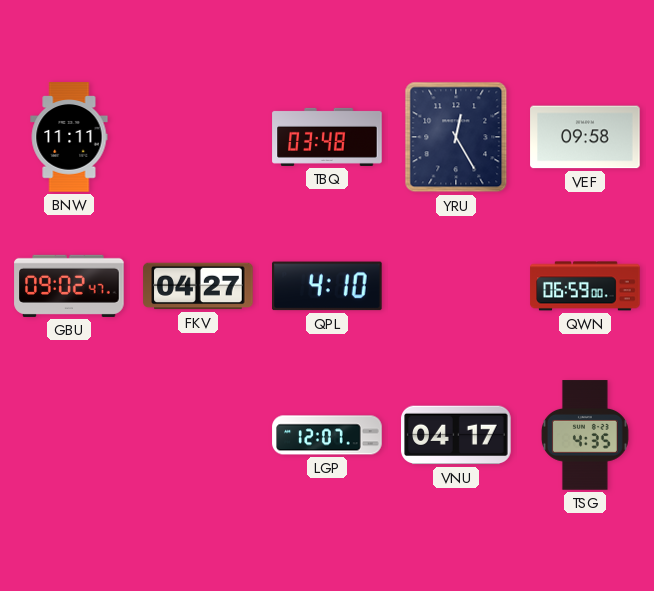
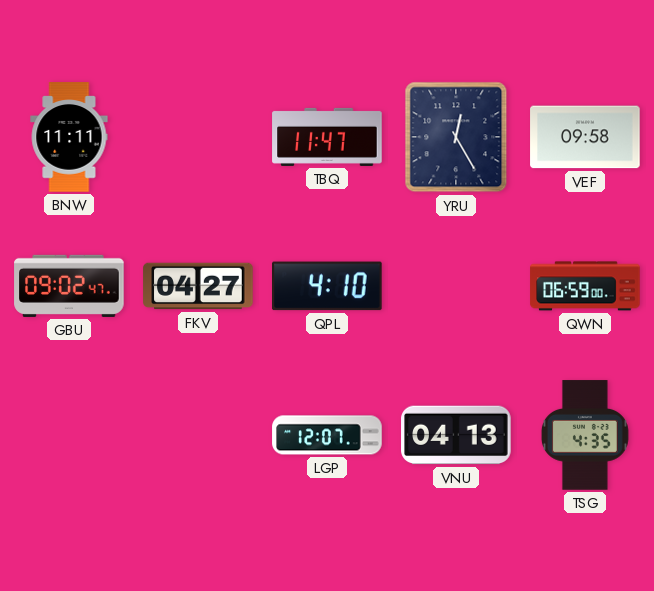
TBQ: 03:48 -> 11:47 (327, 137)
VNU: 04:17 -> 04:13 (456, 435)
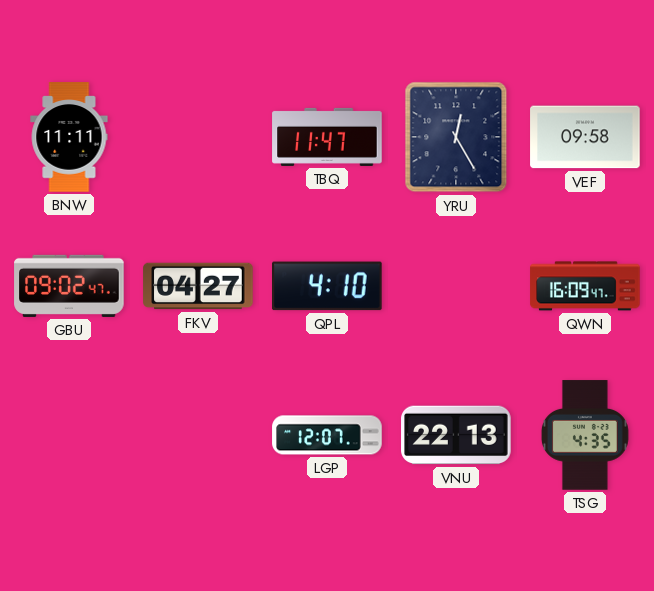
QWN: 06:59 -> 16:09 (585, 286)
VNU: 04:13 -> 22:13 (456, 435)
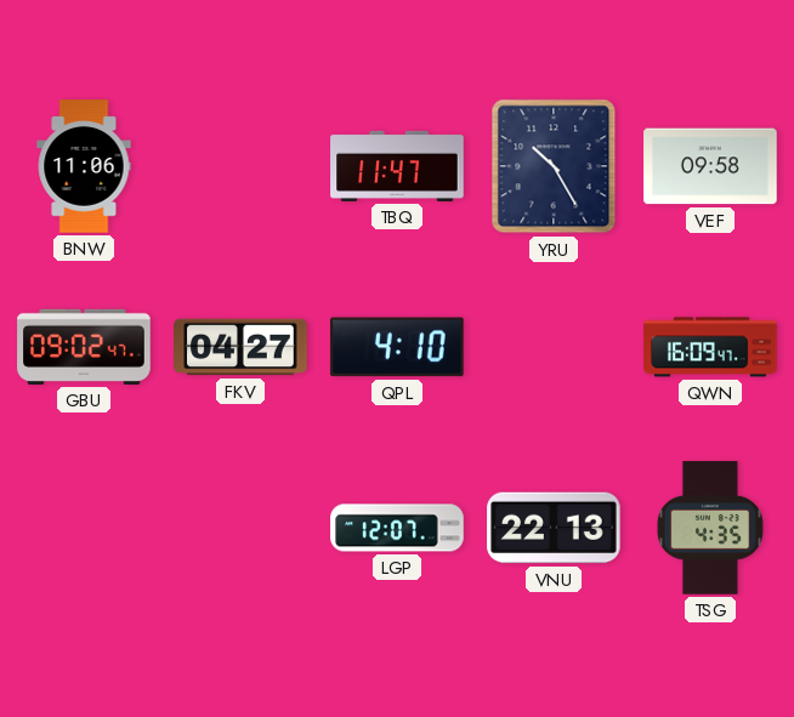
BNW: 11:11 -> 11:06 (84, 166)
YRU: 12:25 -> 10:25 (554, 166)
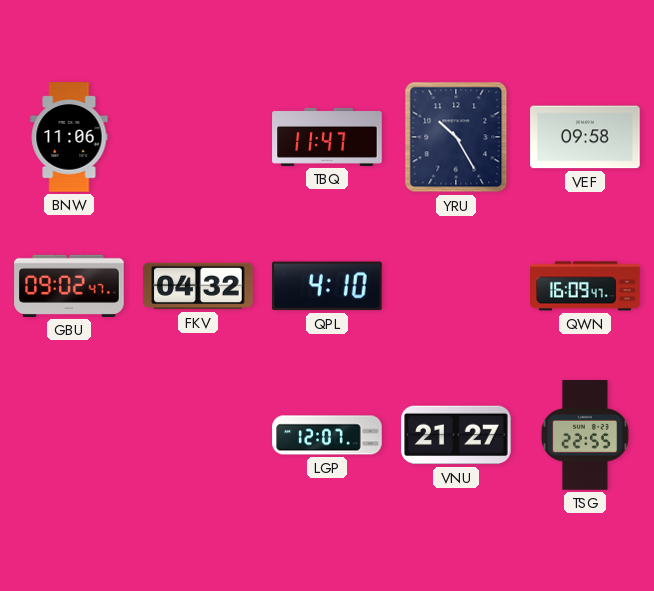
FKV: 04:27 -> 04:32 (198, 286)
VNU: 22:13 -> 21:27 (456, 435)
TSG: 4:35 -> 22:55 (585, 435)
